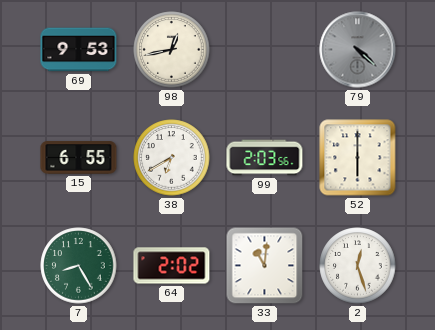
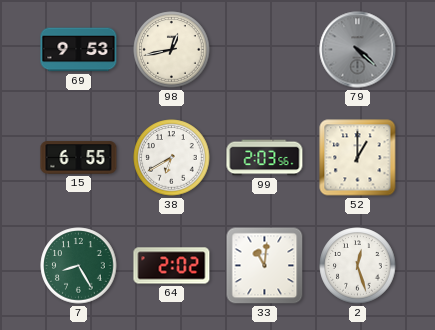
52: 6:00 -> 1:00 (358, 158)
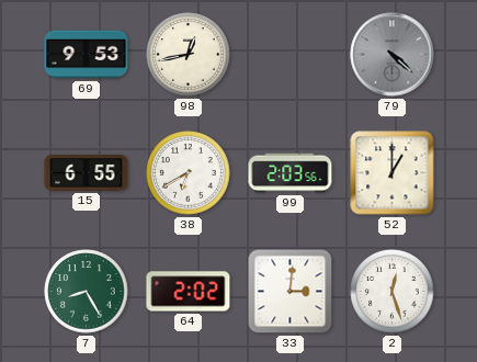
33: 11:01 -> 3:01 (291, 292)
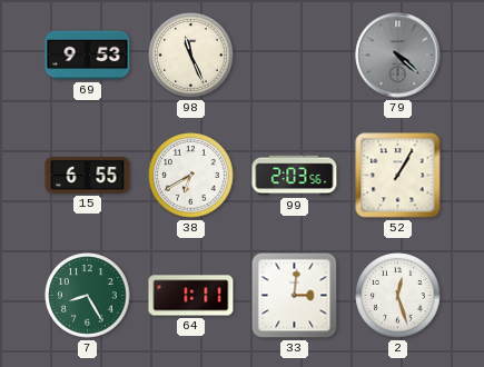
98: 12:43 -> 11:26 (191, 56)
52: 1:00 -> 1:05 (398, 176)
64: 2:02 -> 1:11 (191, 296)
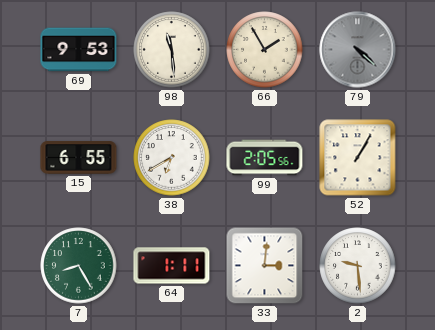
98: 11:26 -> 11:29 (172, 50)
66: none -> 1:55 (265, 50)
99: 2:03 -> 2:05 (265, 158)
2: 12:27 -> 9:29 (358, 266)
